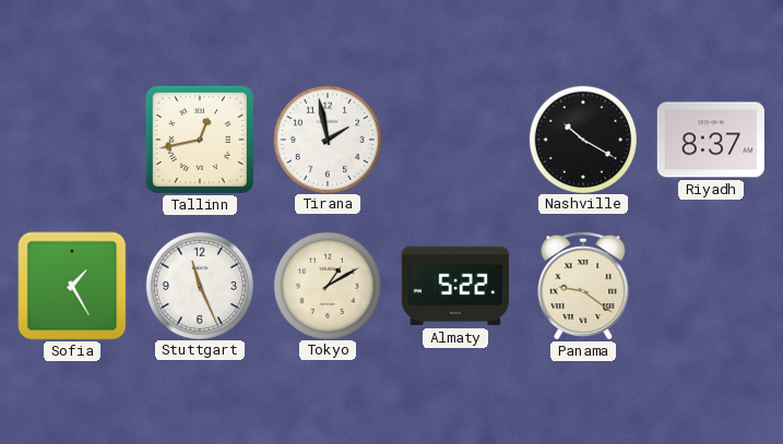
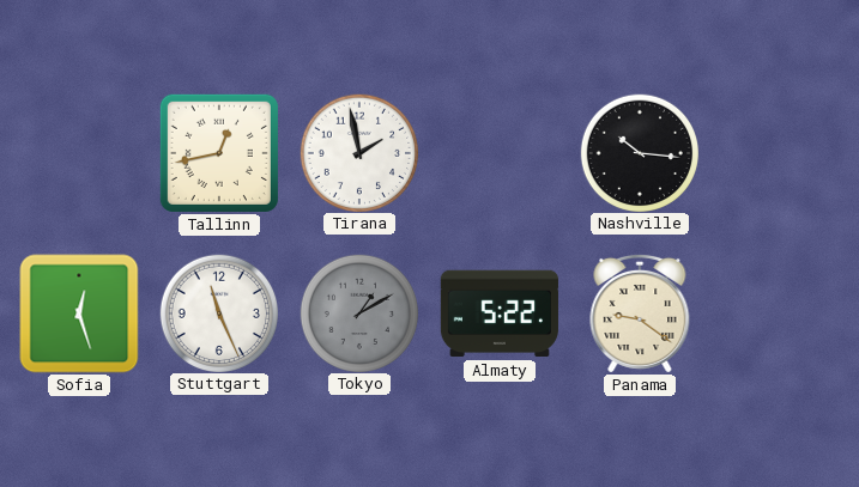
Nashville: 10:20 -> 10:16 (639, 152)
Riyadh: 8:37 -> none (711, 140)
Sofia: 1:25 -> 12:27 (79, 313)
Tokyo dial: cream -> grey (358, 312)
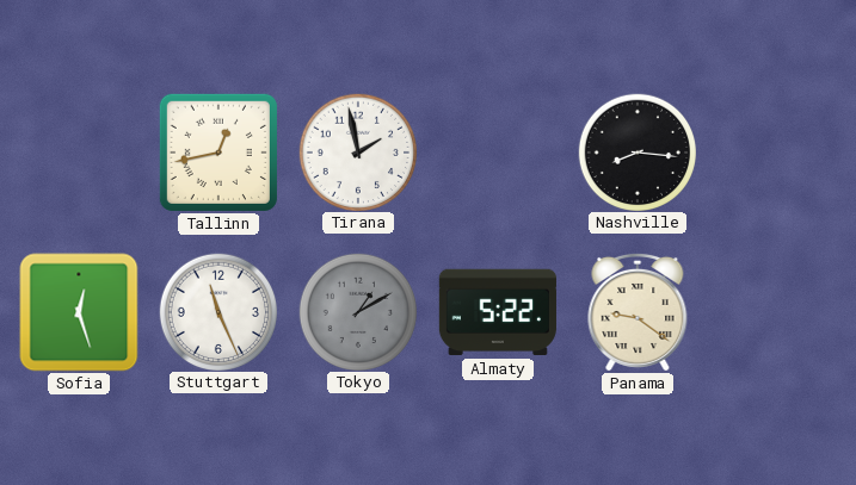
Nashville: 10:16 -> 8:16 (636, 151)
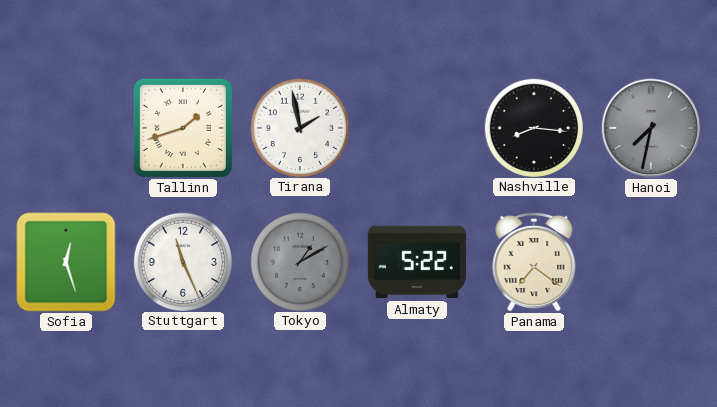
Tallinn: 12:43 -> 1:42 (183, 128)
Hanoi: none -> 7:32 (651, 128)
Panama: 9:21 -> 7:21 (534, 262)
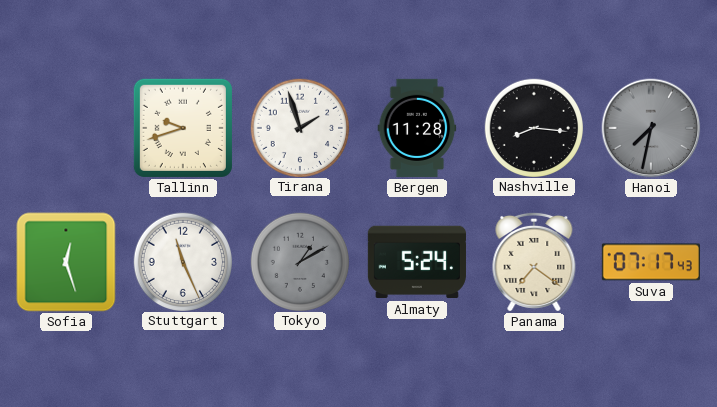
Tallinn: 1:42 -> 9:42 (183, 128)
Tirana: 1:58 -> 1:57 (299, 127)
Bergen: none -> 11:28 (417, 128)
Almaty: 5:22 -> 5:24 (417, 262)
Suva: none -> 07:17 (651, 262)
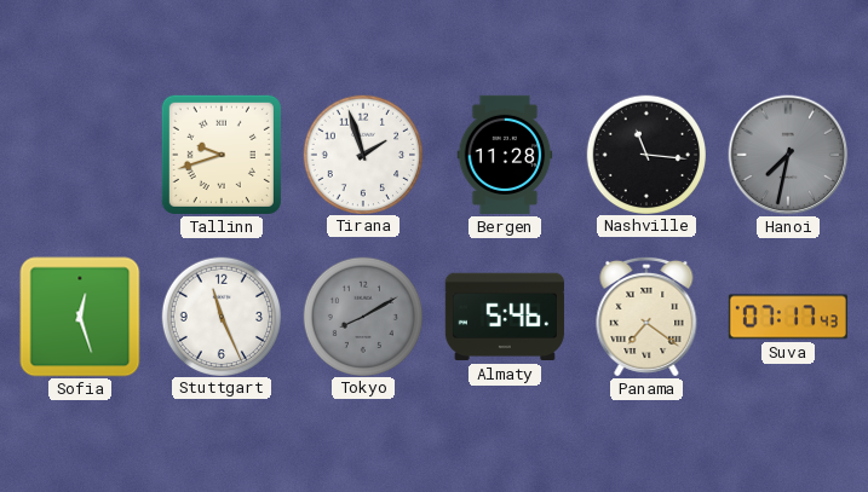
Nashville: 8:16 -> 11:16 (645, 154)
Tokyo: 1:10 -> 8:10 (362, 316)
Almaty: 5:24 -> 5:46 (505, 317)
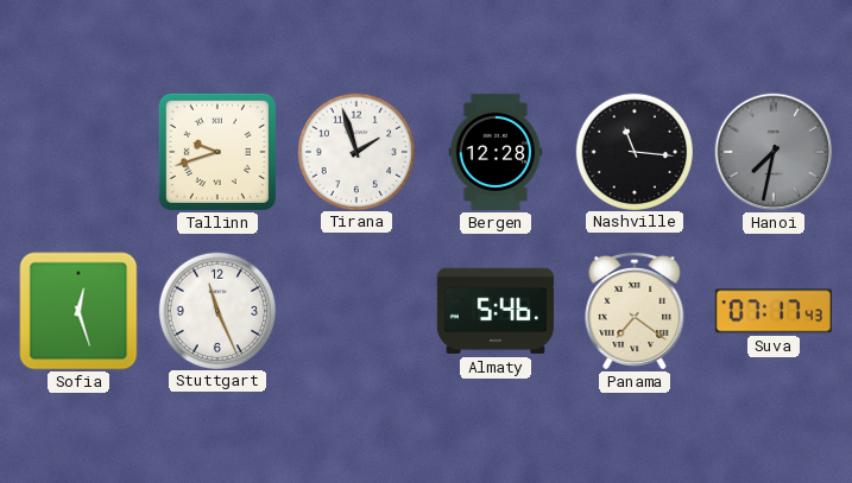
Bergen: 11:28 -> 12:28 (496, 152)
Tokyo: 8:10 -> none (362, 316)
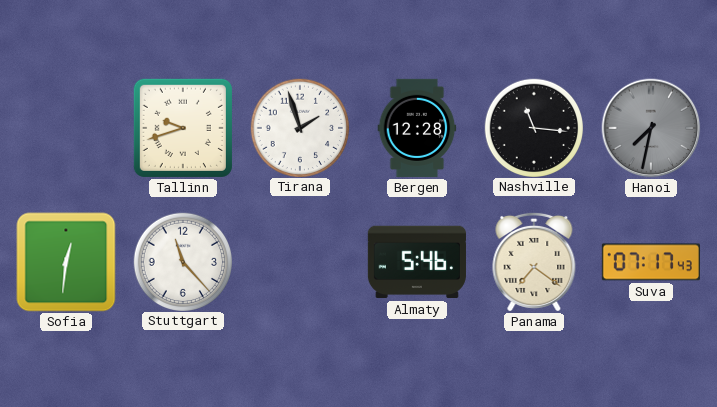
Sofia: 12:27 -> 12:31 (66, 262)
Stuttgart: 11:26 -> 11:23 (182, 261)
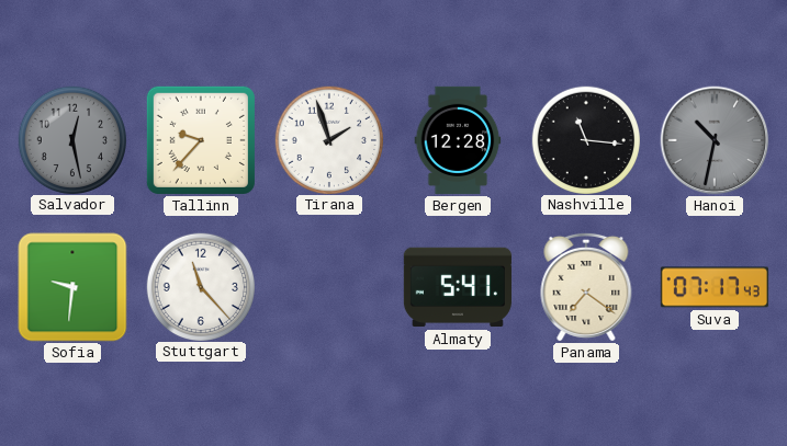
Salvador: none -> 12:28 (71, 139)
Tallinn: 9:42 -> 9:37 (201, 140)
Hanoi: 7:32 -> 10:32 (715, 140)
Sofia: 12:31 -> 9:31 (72, 287)
Almaty: 5:46 -> 5:41 (458, 287)
